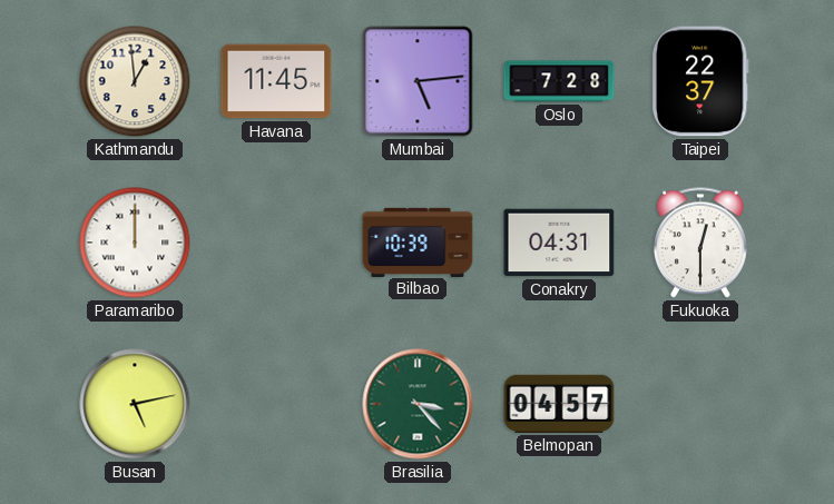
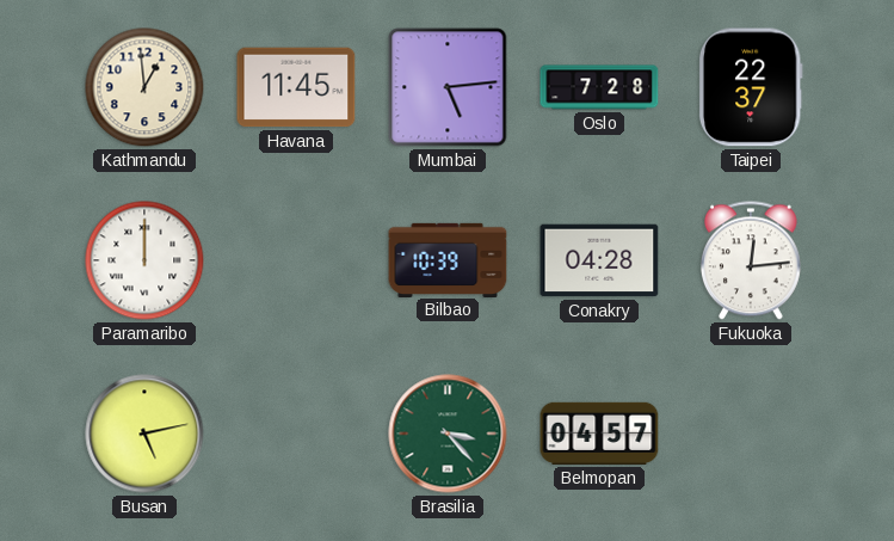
Conakry: 04:31 -> 04:28 (599, 260)
Fukuoka: 12:30 -> 12:14 (751, 260)
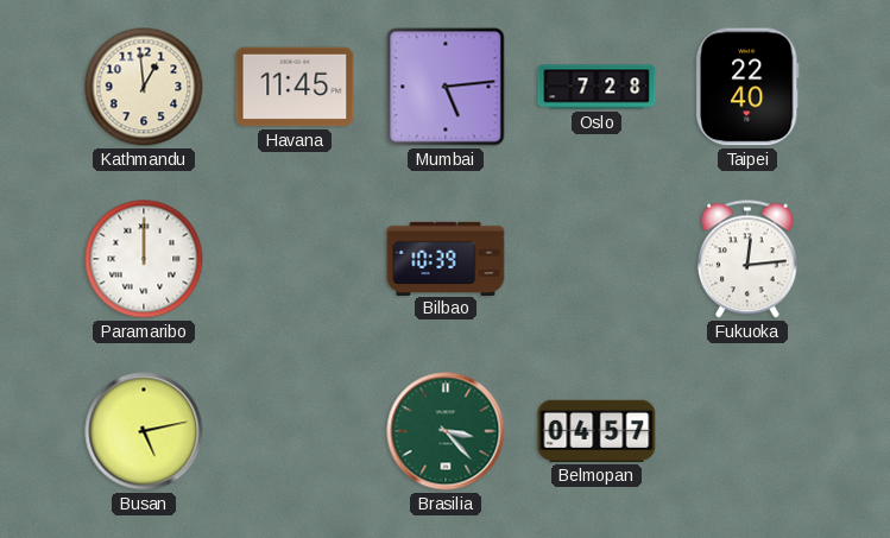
Taipei: 22:37 -> 22:40 (747, 87)
Conakry: 04:28 -> none (599, 260)
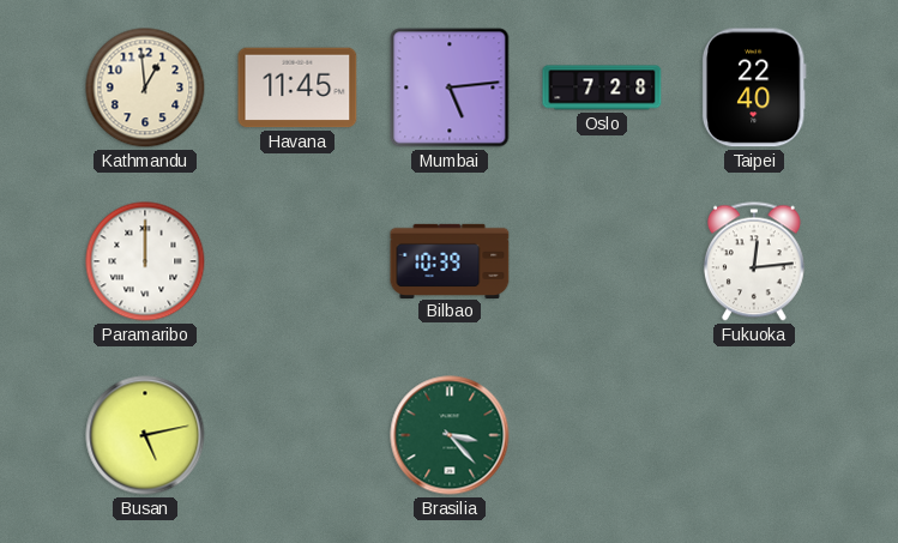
Belmopan: 04:57 -> none (597, 431)
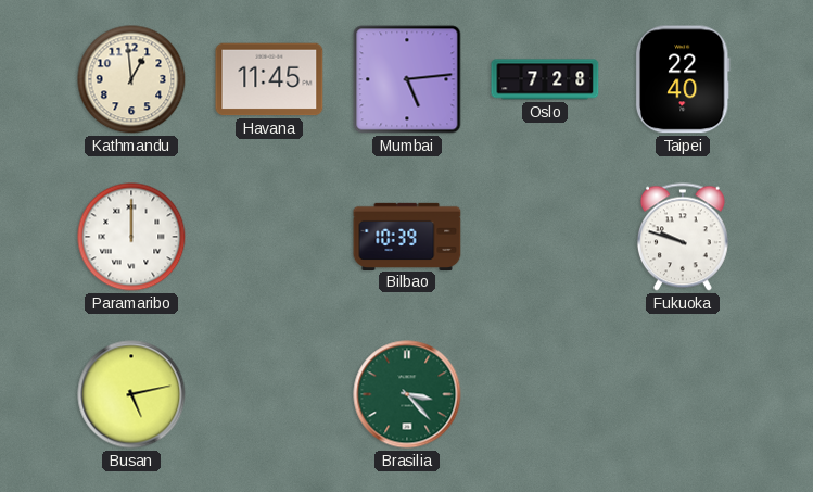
Fukuoka: 12:14 -> 9:48 (683, 237)
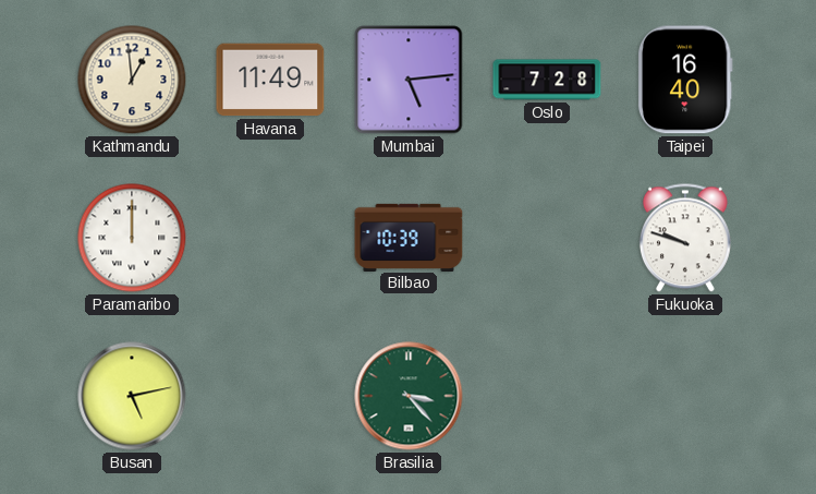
Havana: 11:45 -> 11:49 (270, 80)
Taipei: 22:40 -> 16:40 (685, 80)
